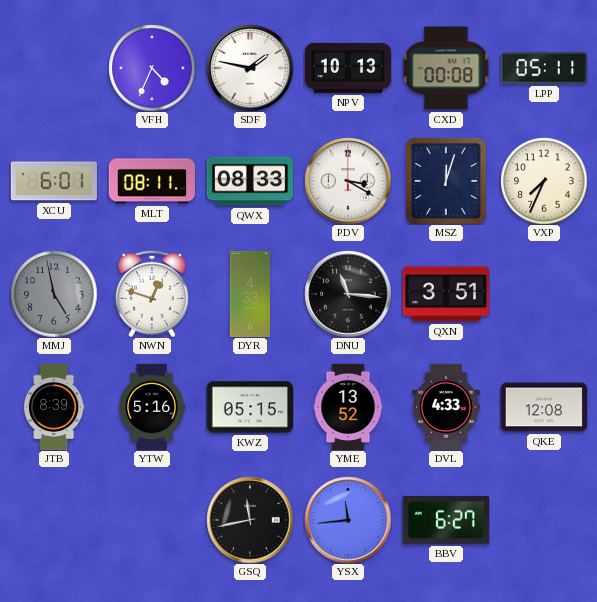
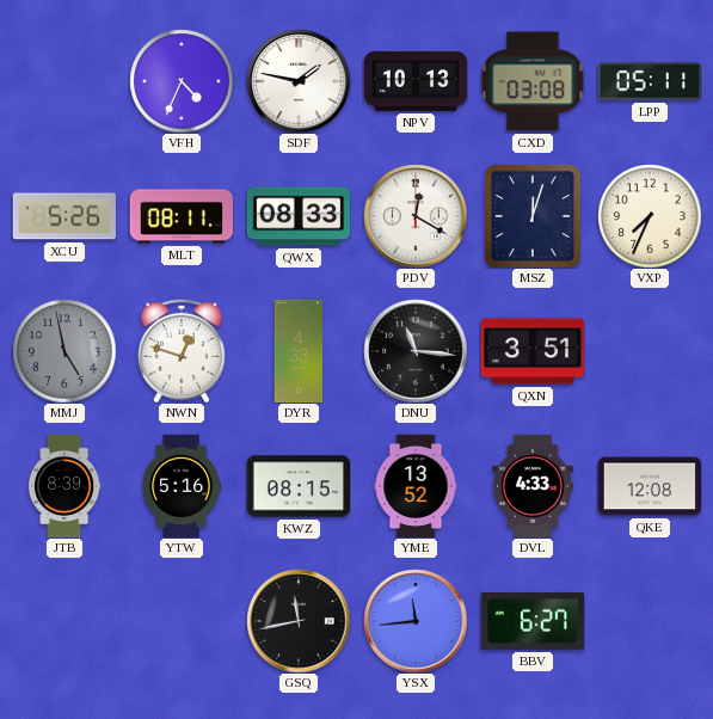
CXD: 00:08 -> 03:08 (533, 81)
XCU: 6:01 -> 5:26 (64, 216)
PDV: 3:20 -> 12:20 (416, 216)
KWZ: 05:15 -> 08:15 (299, 486)
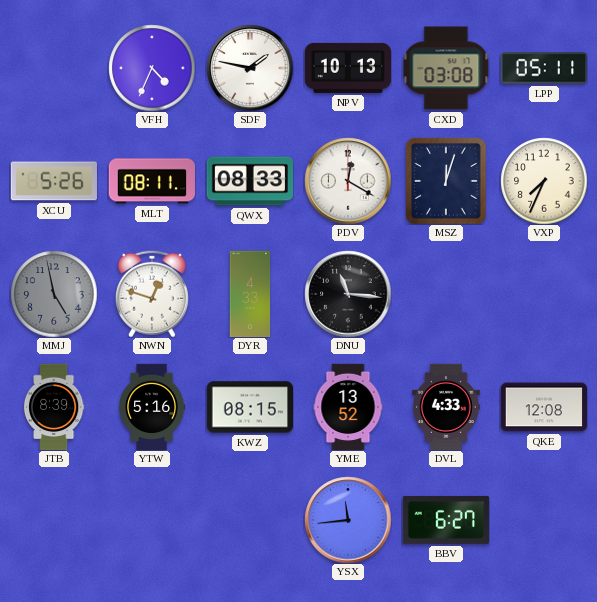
QXN: 3:51 -> none (531, 351)
GSQ: 11:43 -> none (299, 621)
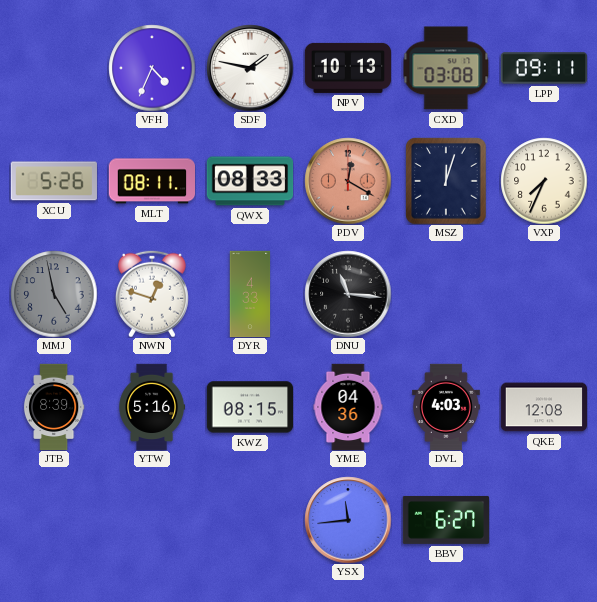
LPP: 05:11 -> 09:11 (544, 68)
PDV dial: white -> salmon (348, 181)
YME: 13:52 -> 04:36 (348, 407)
DVL: 4:33 -> 4:03 (447, 407)
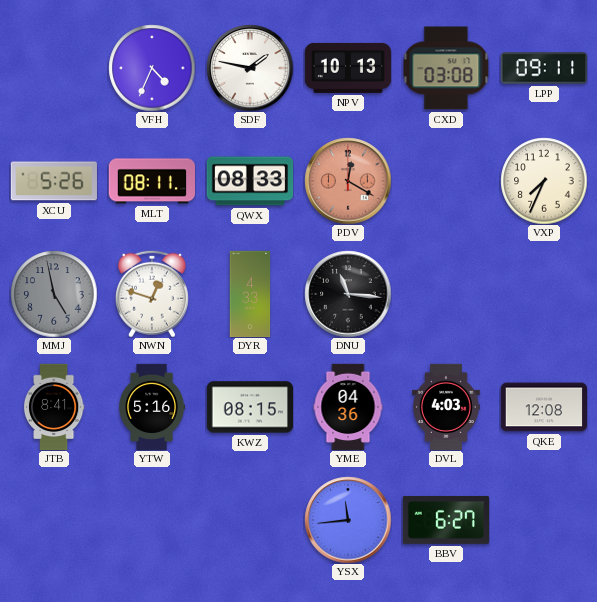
MSZ: 12:03 -> none (446, 181)
JTB: 8:39 -> 8:41 (54, 407)
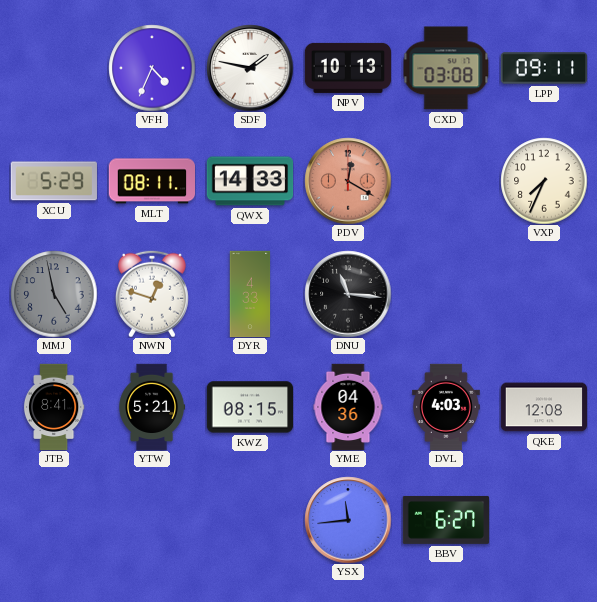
XCU: 5:26 -> 5:29 (54, 181)
QWX: 08:33 -> 14:33 (250, 181)
YTW: 5:16 -> 5:21 (152, 407)
